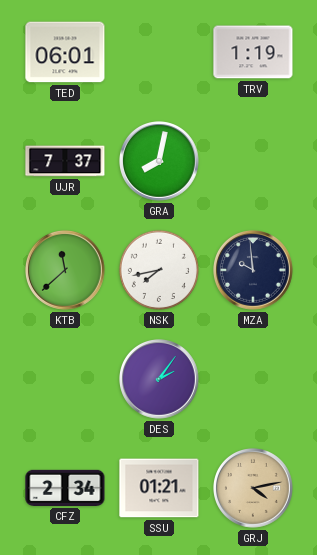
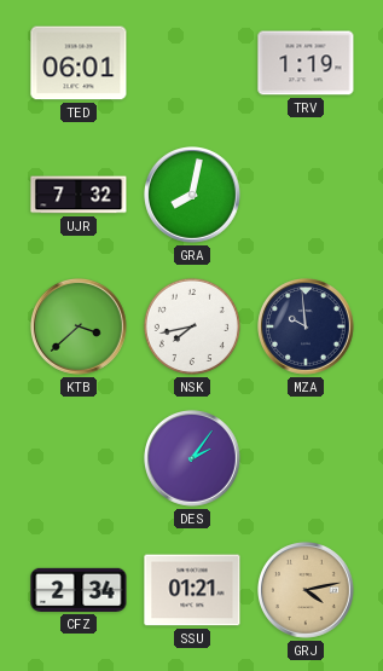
UJR: 7:37 -> 7:32 (79, 195)
KTB: 11:38 -> 3:38 (80, 328)
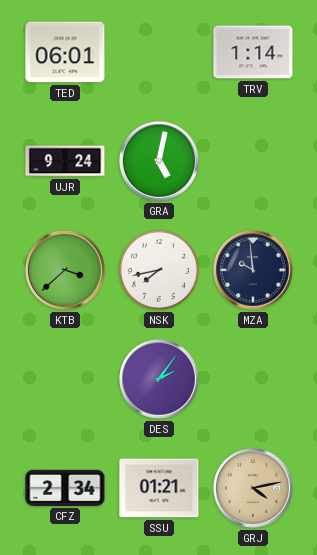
TRV: 1:19 -> 1:14 (253, 52)
UJR: 7:32 -> 9:24 (65, 161)
GRA: 8:02 -> 5:02 (160, 162)
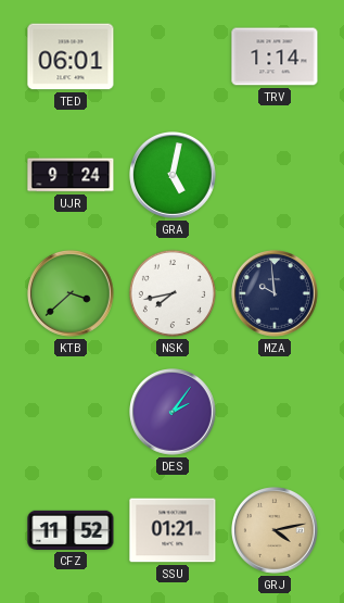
CFZ: 2:34 -> 11:52 (71, 530)
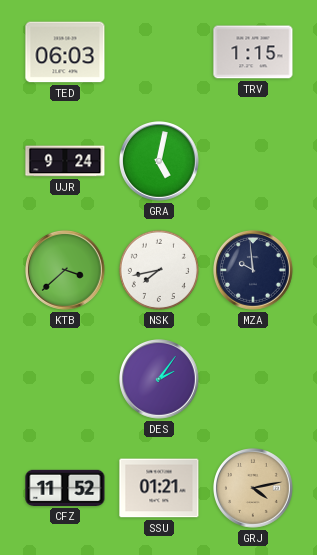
TED: 06:01 -> 06:03 (65, 52)
TRV: 1:14 -> 1:15 (253, 52)
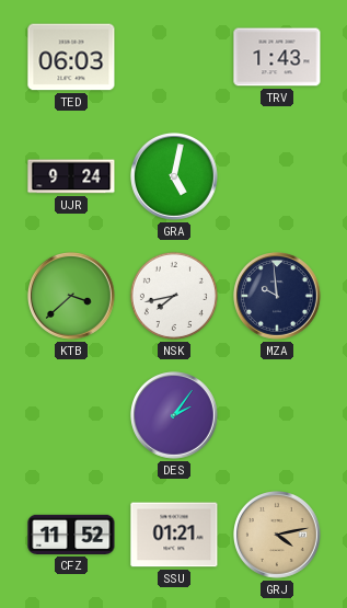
TRV: 1:15 -> 1:43 (277, 57)
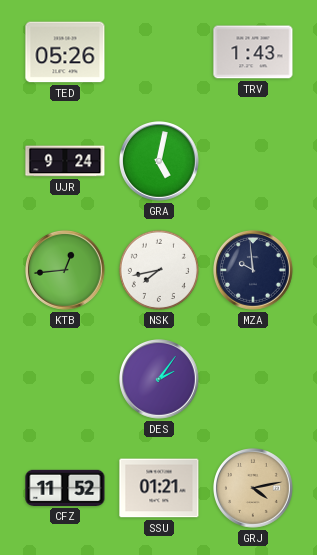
TED: 06:03 -> 05:26 (65, 52)
KTB: 3:38 -> 12:44 (66, 271)
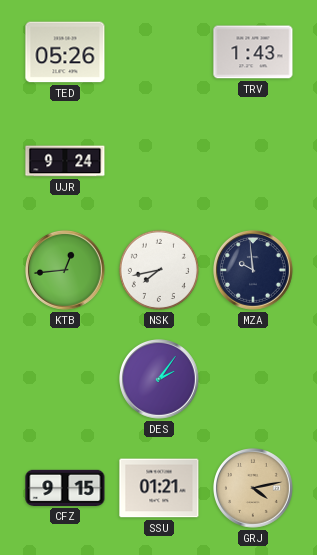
GRA: 5:02 -> none (160, 162)
CFZ: 11:52 -> 9:15 (65, 488)
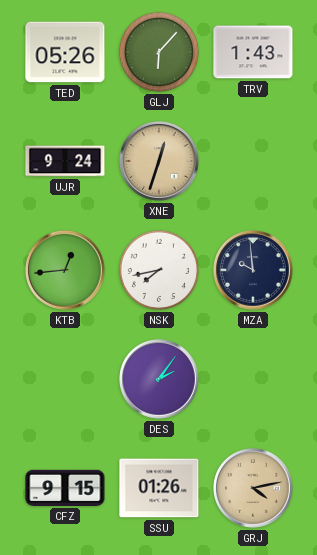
GLJ: none -> 6:07 (159, 52)
XNE: none -> 12:33 (160, 162)
SSU: 01:21 -> 01:26 (159, 488)
